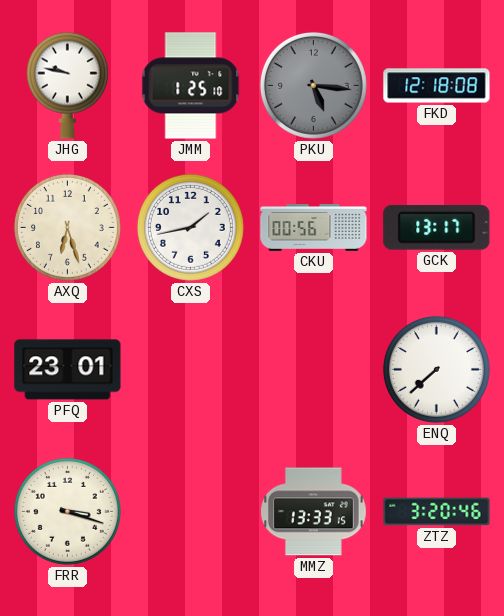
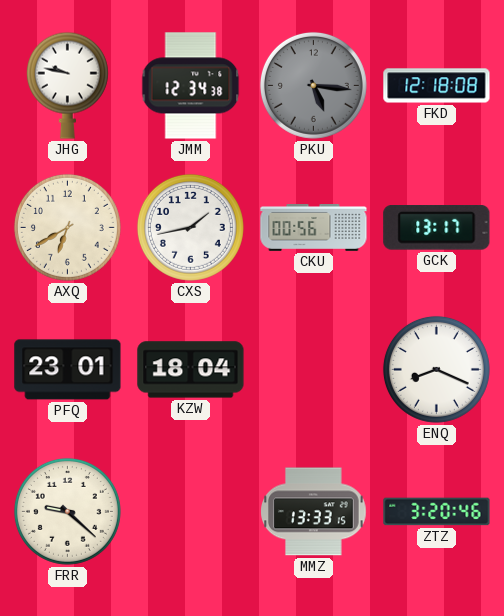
JMM: 1:25 -> 12:34 (191, 86)
AXQ: 6:27 -> 6:40 (67, 227)
KZW: none -> 18:04 (191, 370)
ENQ: 7:38 -> 8:19 (436, 369)
FRR: 3:18 -> 9:22 (67, 511)
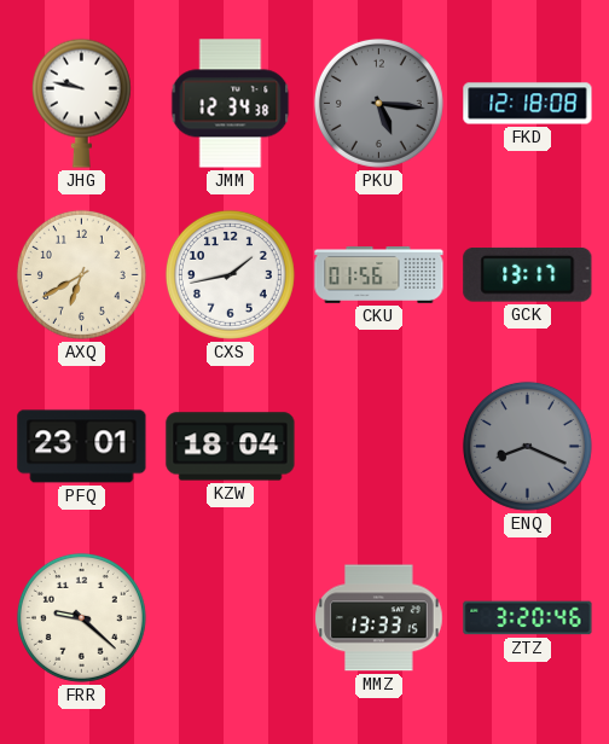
CKU: 00:56 -> 01:56 (379, 275)
ENQ dial: white -> grey (527, 446)
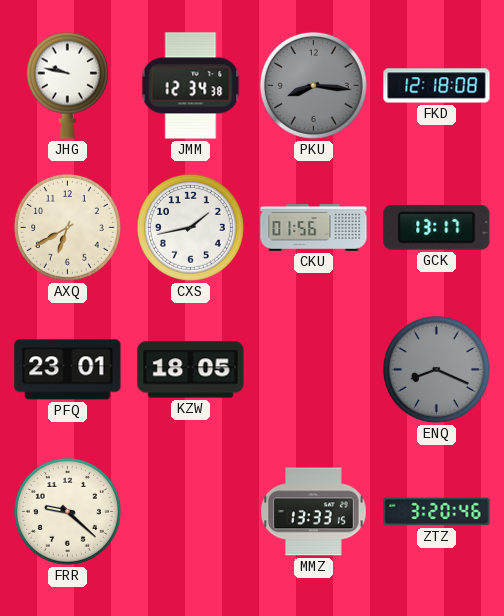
PKU: 5:16 -> 8:16 (313, 85)
KZW: 18:04 -> 18:05 (191, 370)
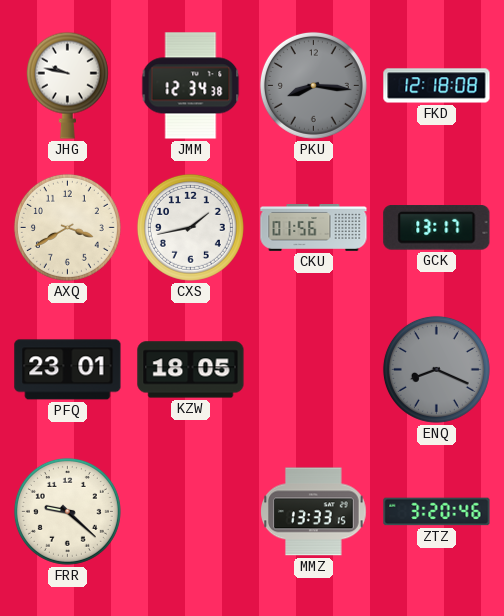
AXQ: 6:40 -> 3:40 (67, 227)
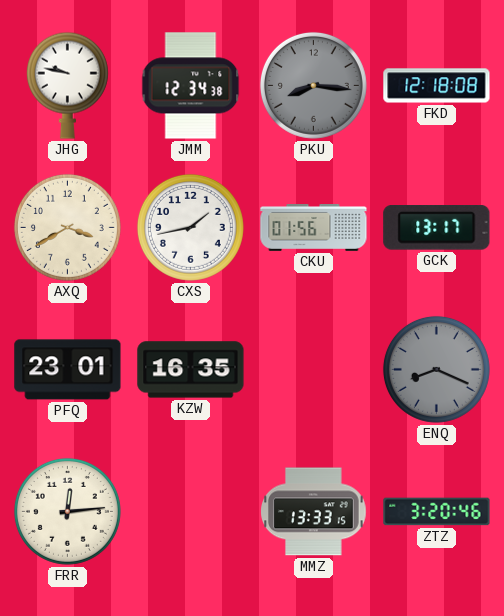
KZW: 18:05 -> 16:35 (191, 370)
FRR: 9:22 -> 12:14 (67, 511)
